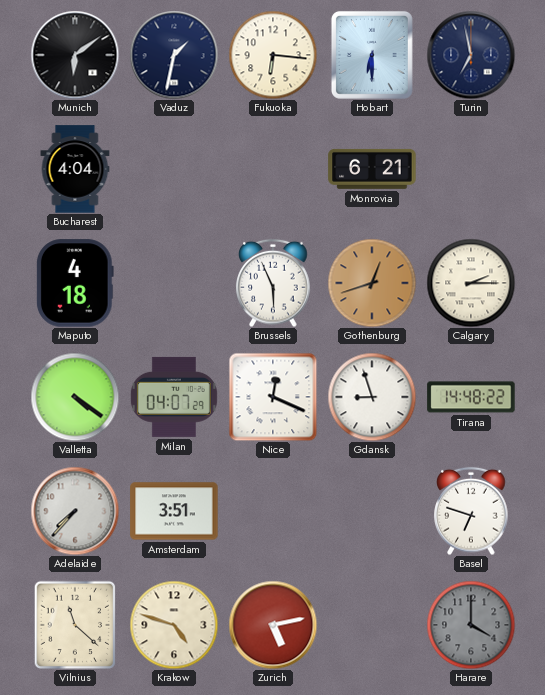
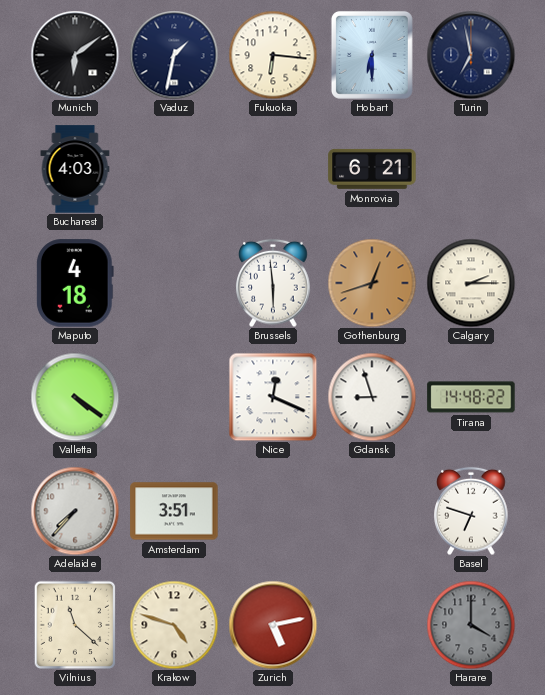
Bucharest: 4:04 -> 4:03 (75, 169)
Brussels: 5:56 -> 5:59 (273, 283)
Milan: 04:07 -> none (174, 397)
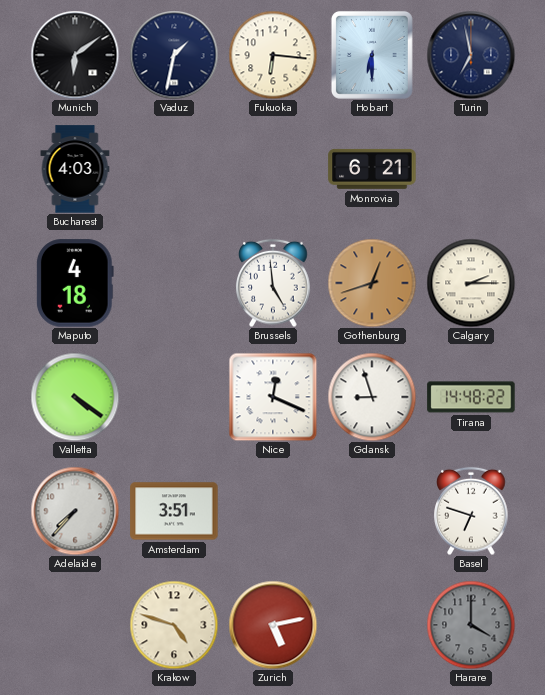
Brussels: 5:59 -> 4:59 (273, 283)
Vilnius: 11:22 -> none (74, 624)
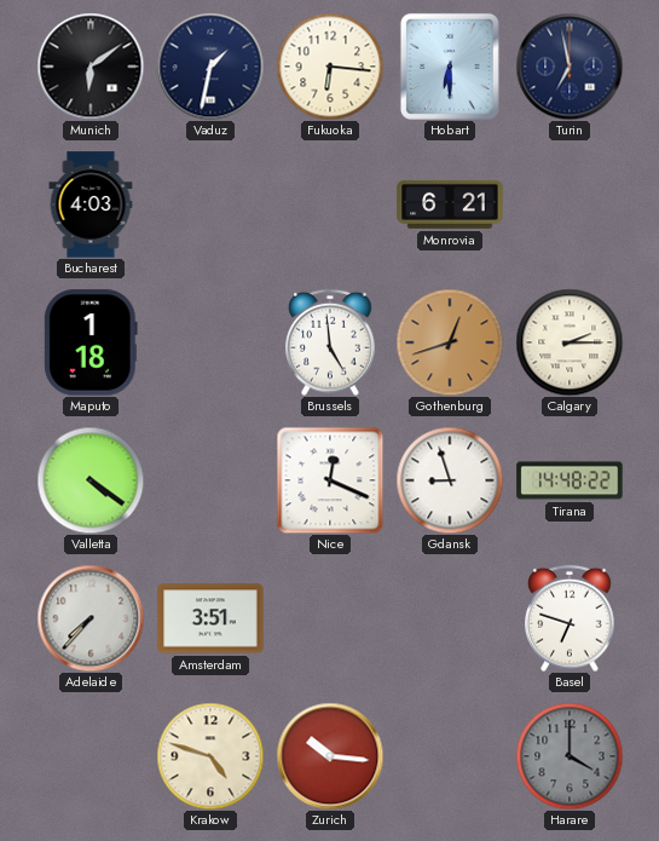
Maputo: 4:18 -> 1:18 (91, 342)
Zurich: 5:13 -> 10:16 (330, 756)
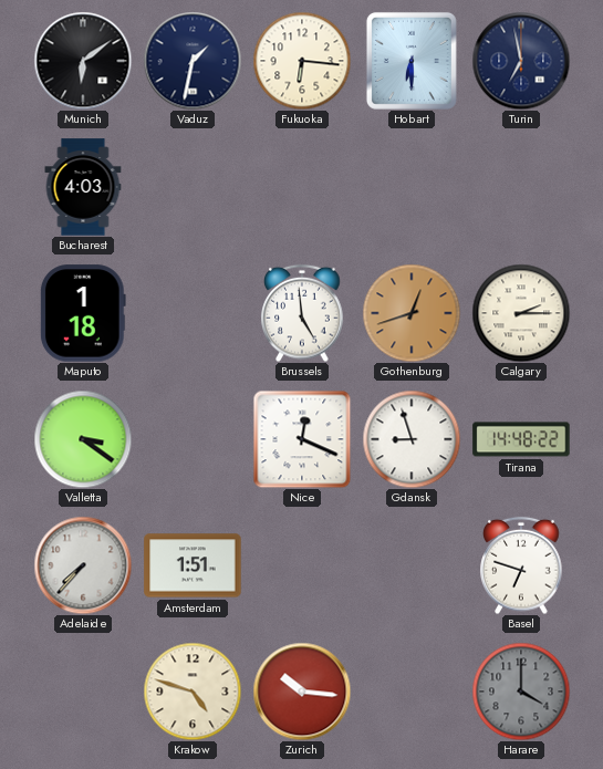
Monrovia: 6:21 -> none (450, 205)
Valletta: 4:21 -> 3:21 (83, 439)
Amsterdam: 3:51 -> 1:51 (193, 565)
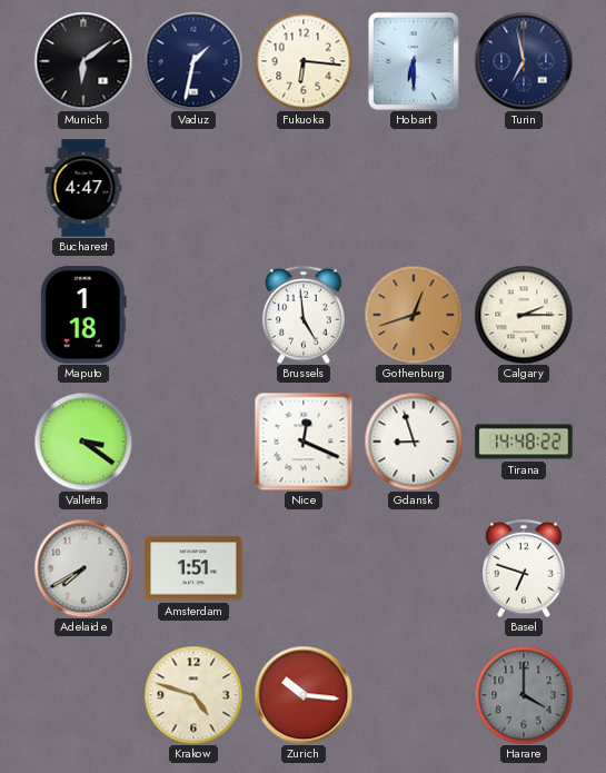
Bucharest: 4:03 -> 4:47 (83, 188)
Adelaide: 7:37 -> 7:40 (83, 568)
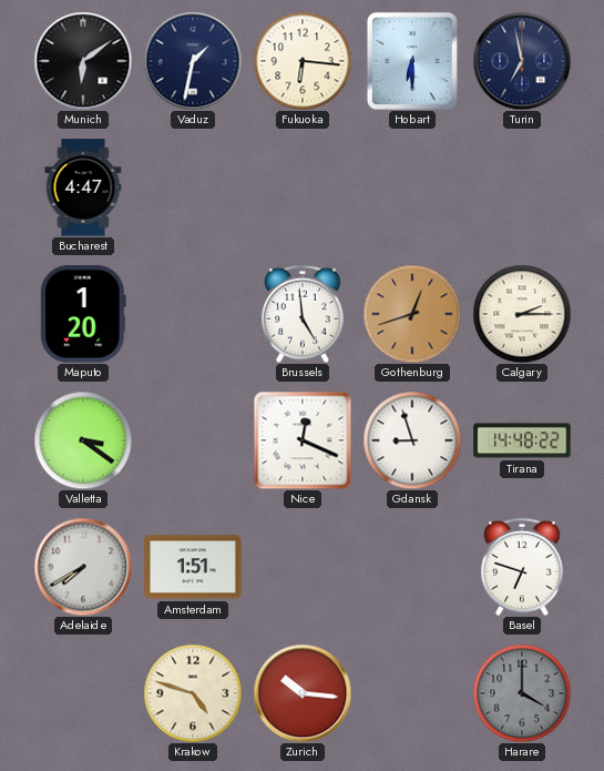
Maputo: 1:18 -> 1:20 (83, 314)
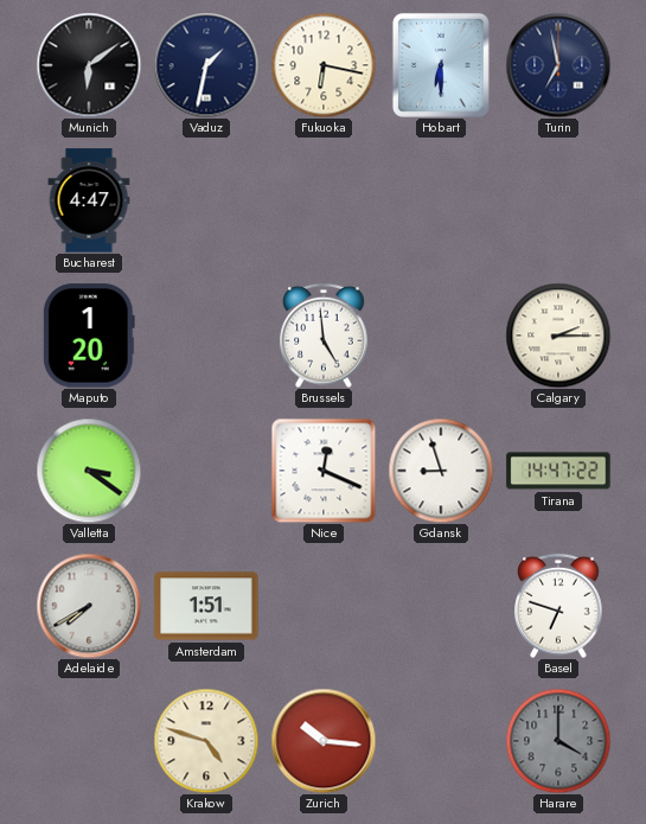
Fukuoka: 6:16 -> 6:17 (324, 65)
Gothenburg: 12:42 -> none (412, 314)
Tirana: 14:48 -> 14:47 (558, 471)
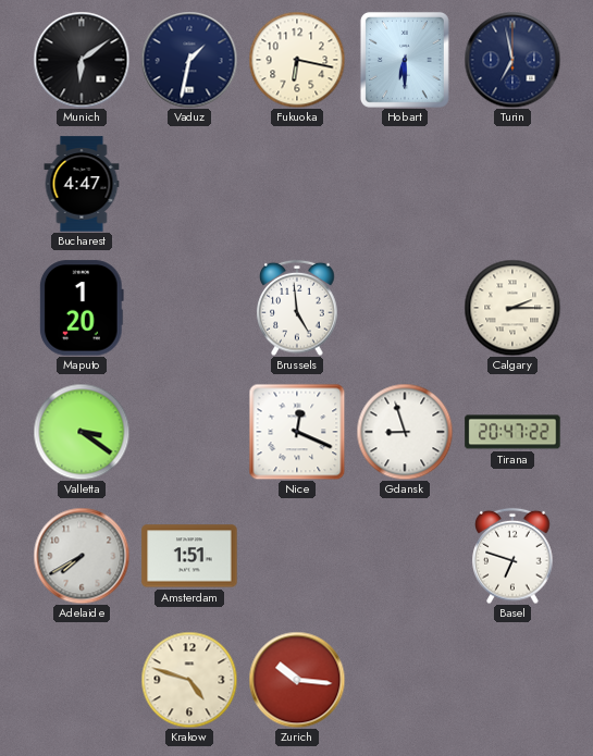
Tirana: 14:47 -> 20:47 (512, 432)
Harare: 4:00 -> none (558, 741)
